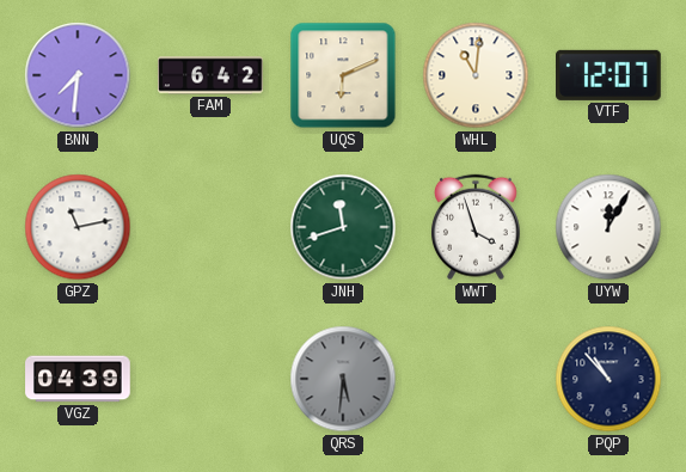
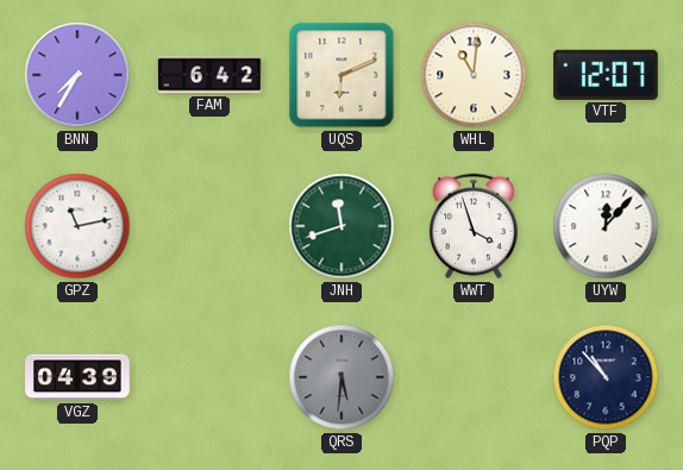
BNN: 7:31 -> 7:35 (77, 75)
UYW: 12:05 -> 12:07 (606, 226)
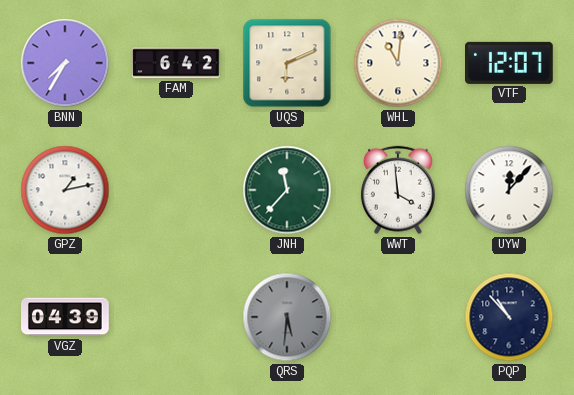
GPZ: 11:13 -> 1:13 (65, 190)
JNH: 11:42 -> 11:37 (287, 190)
WWT: 3:57 -> 3:59 (398, 190)
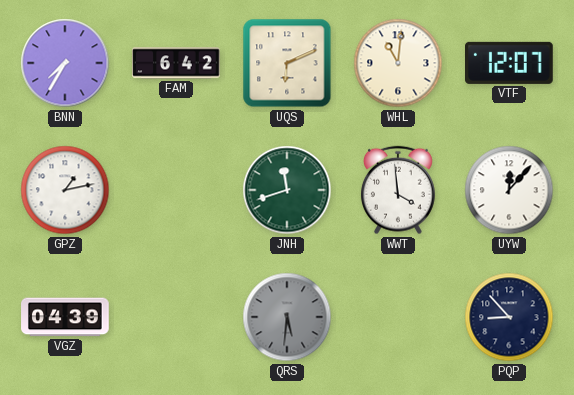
JNH: 11:37 -> 11:42 (287, 190)
PQP: 10:53 -> 8:53 (509, 317)
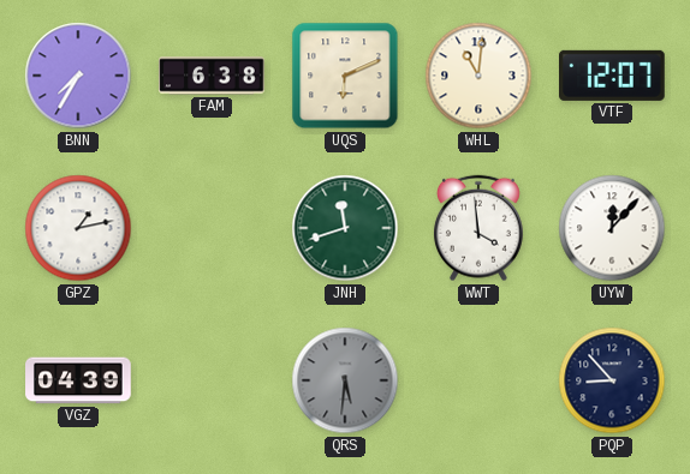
FAM: 6:42 -> 6:38 (212, 76)
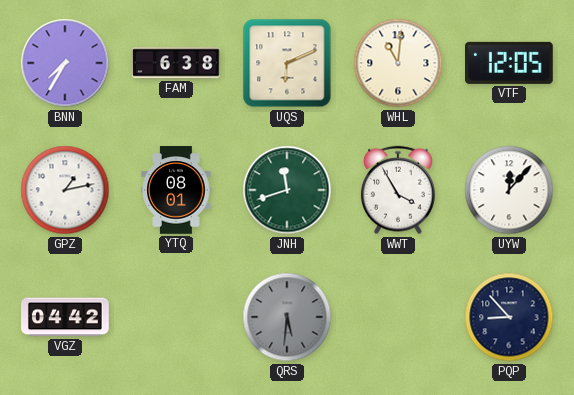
VTF: 12:07 -> 12:05 (510, 63)
YTQ: none -> 08:01 (176, 190)
WWT: 3:59 -> 3:55 (398, 190)
VGZ: 04:39 -> 04:42 (65, 317)
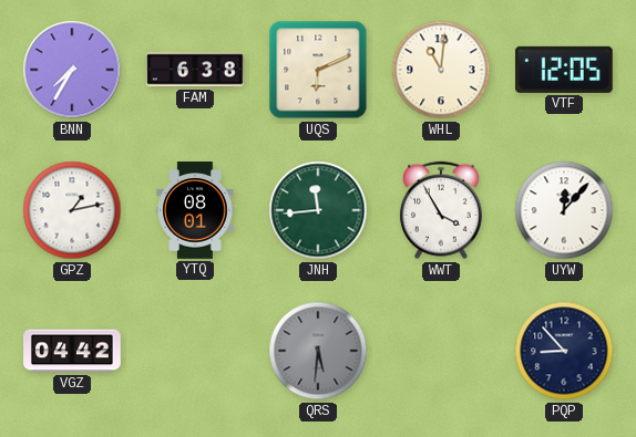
JNH: 11:42 -> 11:44 (318, 210)
